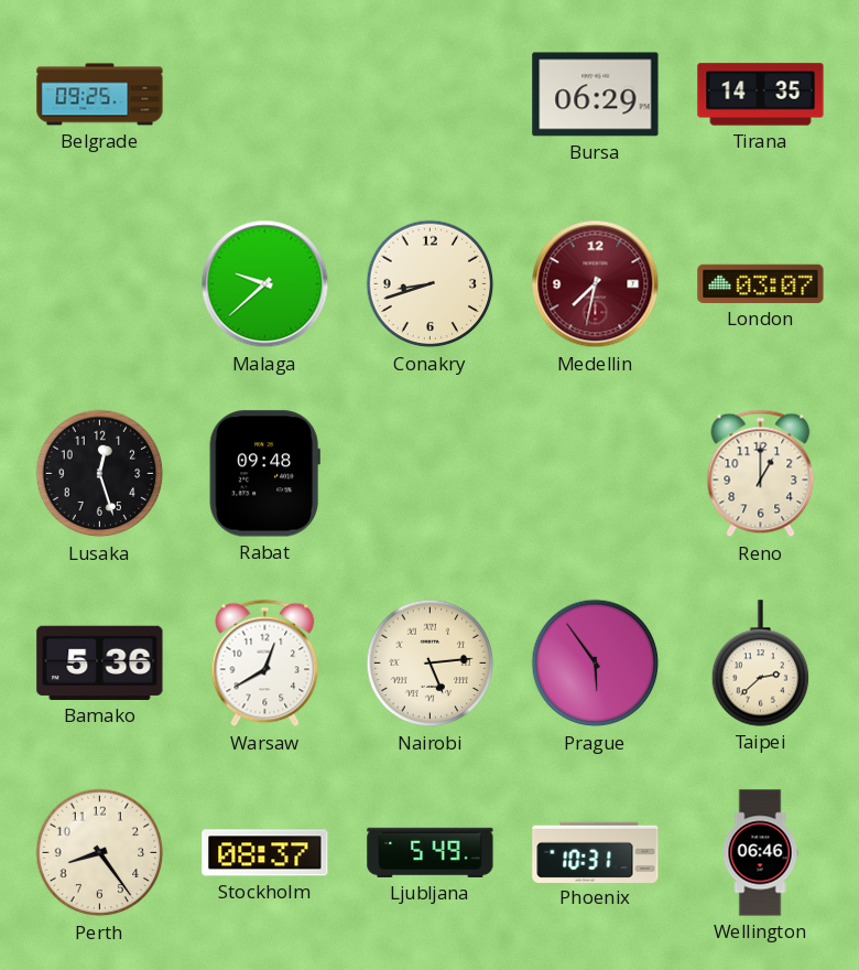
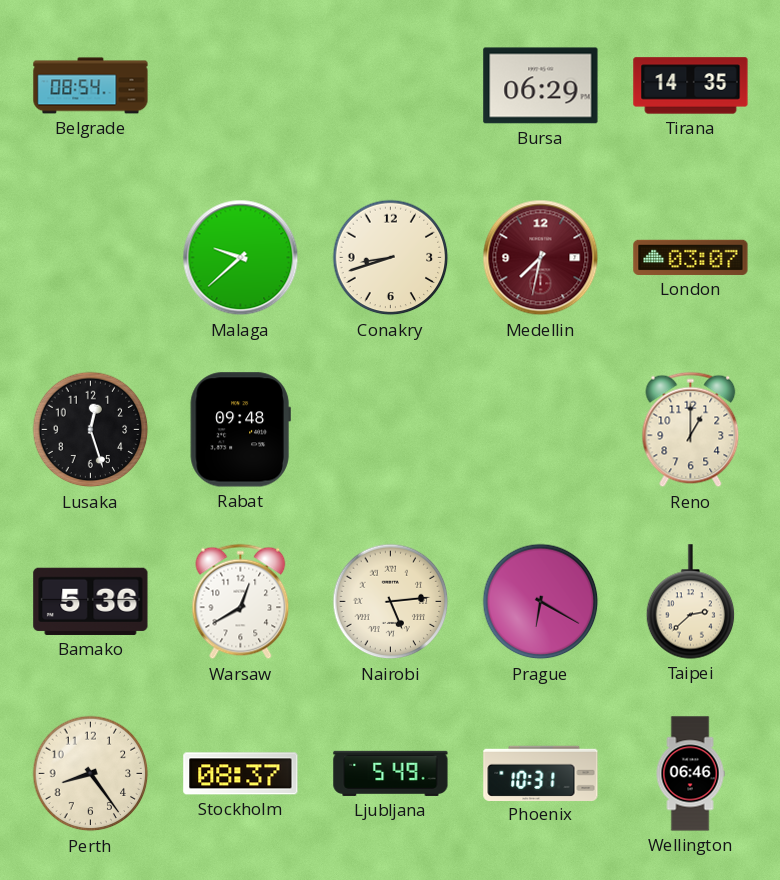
Belgrade: 09:25 -> 08:54 (91, 86)
Prague: 5:54 -> 6:20 (541, 602)
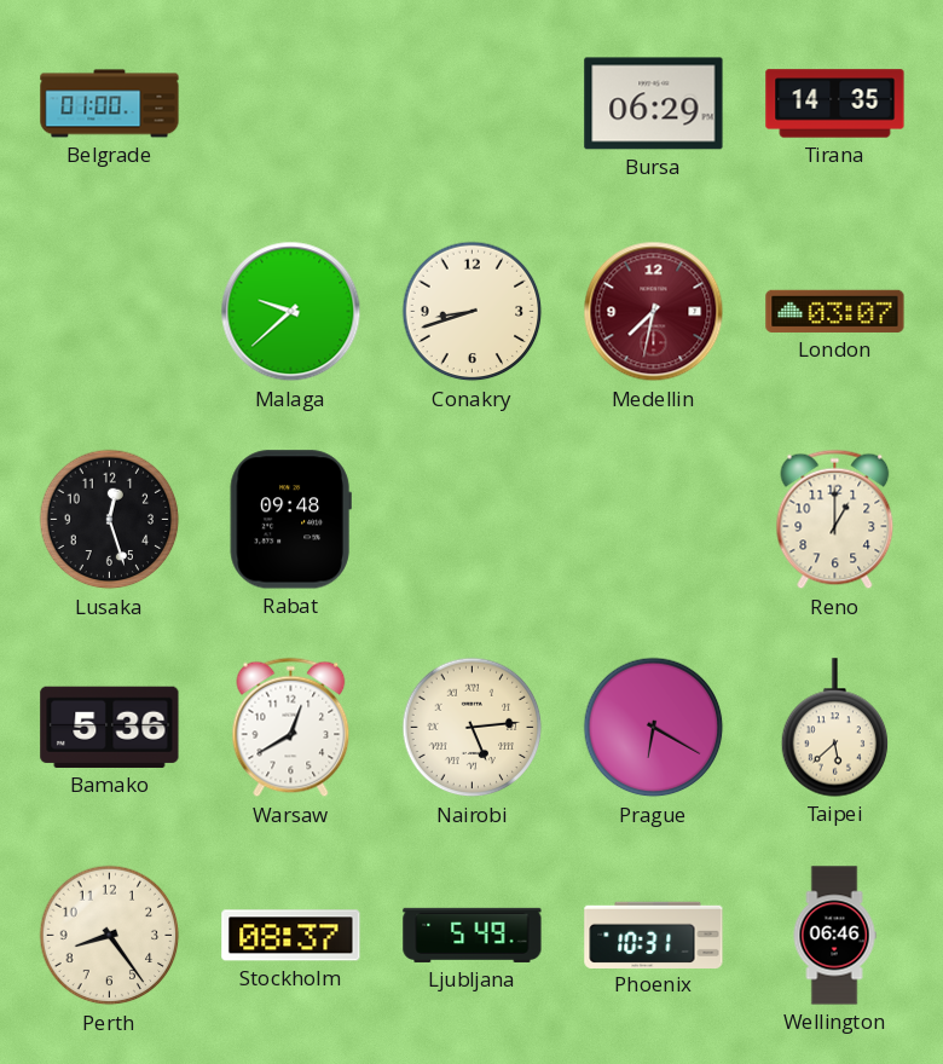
Belgrade: 08:54 -> 01:00 (110, 104)
Taipei: 2:38 -> 5:38 (835, 728)
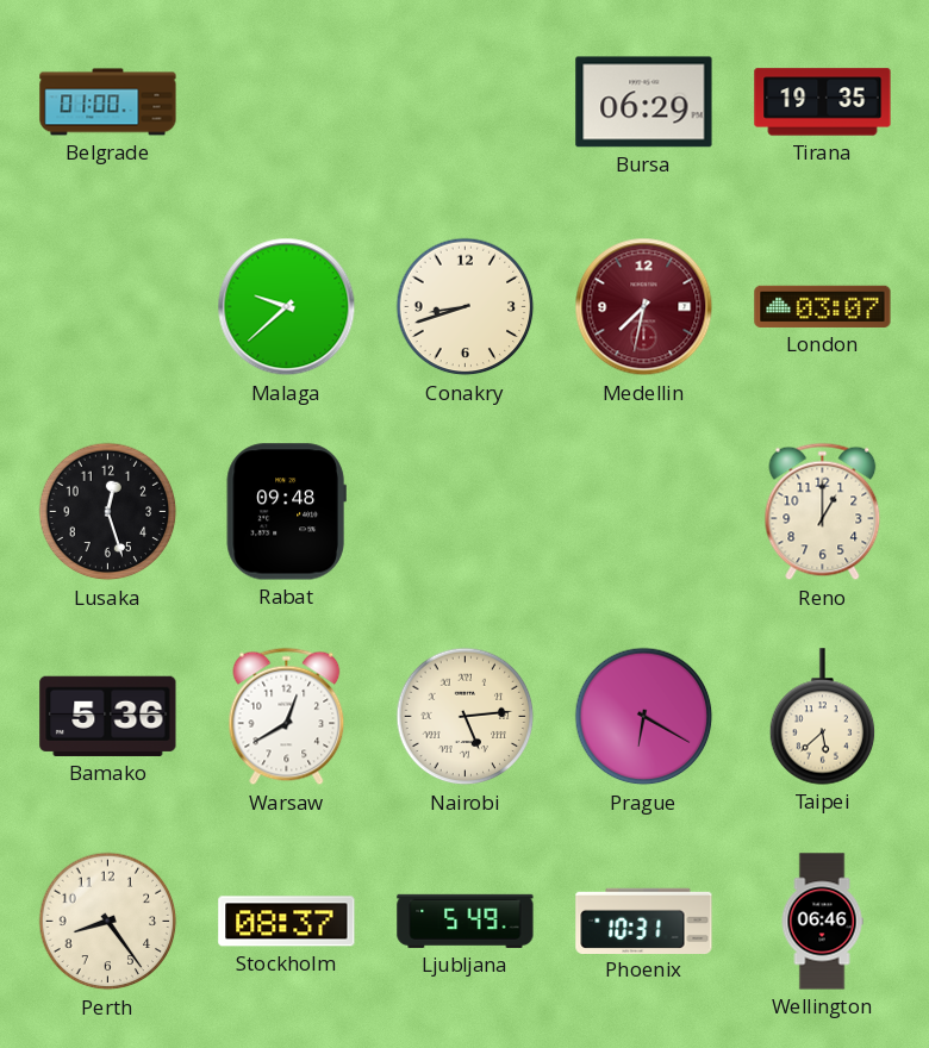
Tirana: 14:35 -> 19:35 (823, 102)
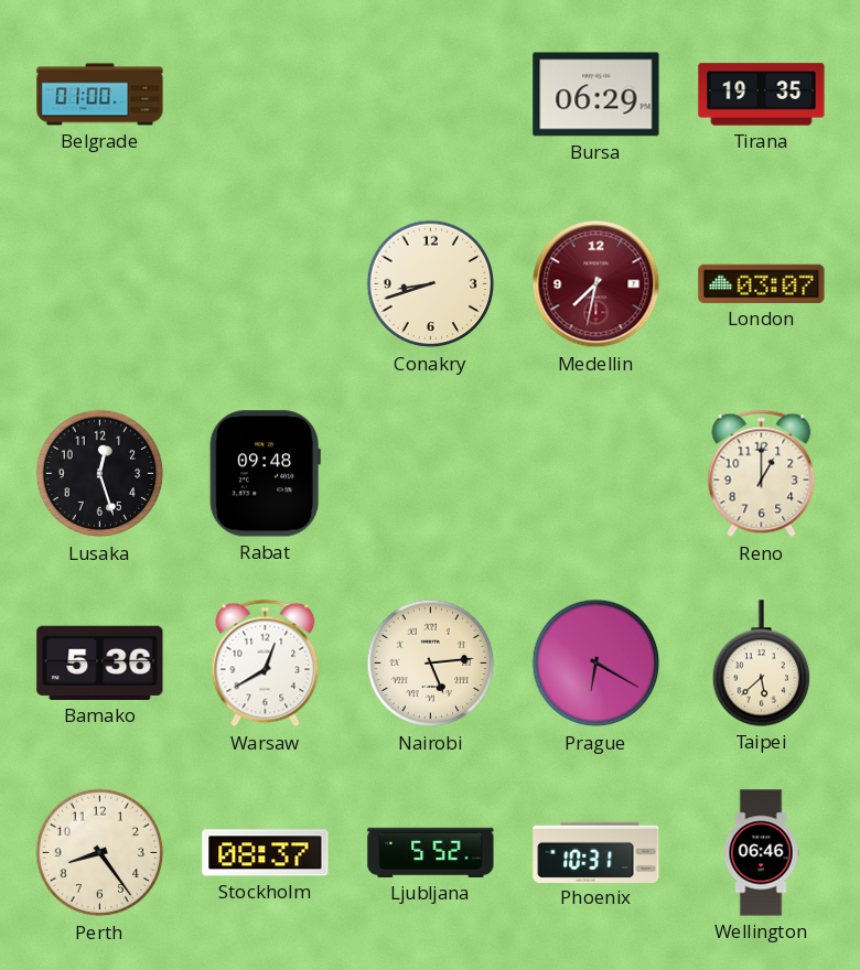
Malaga: 9:38 -> none (287, 307)
Ljubljana: 5:49 -> 5:52 (431, 852)
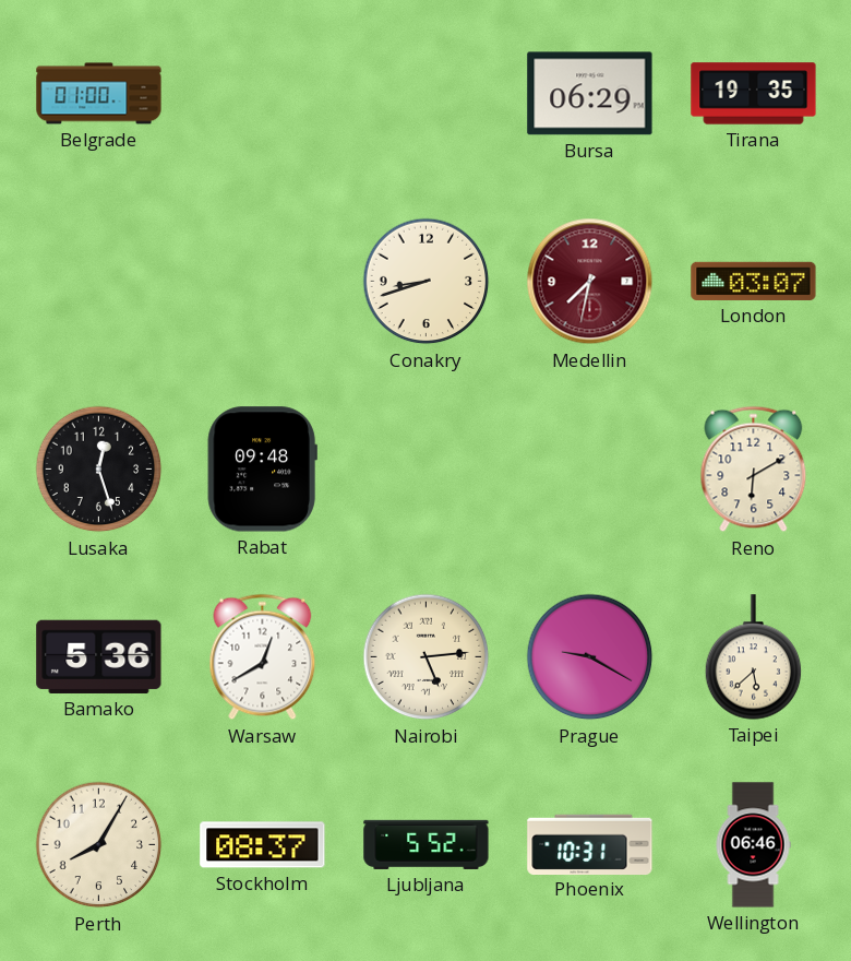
Reno: 1:00 -> 6:10 (754, 470)
Prague: 6:20 -> 9:20 (590, 657)
Perth: 8:24 -> 8:05 (99, 845)
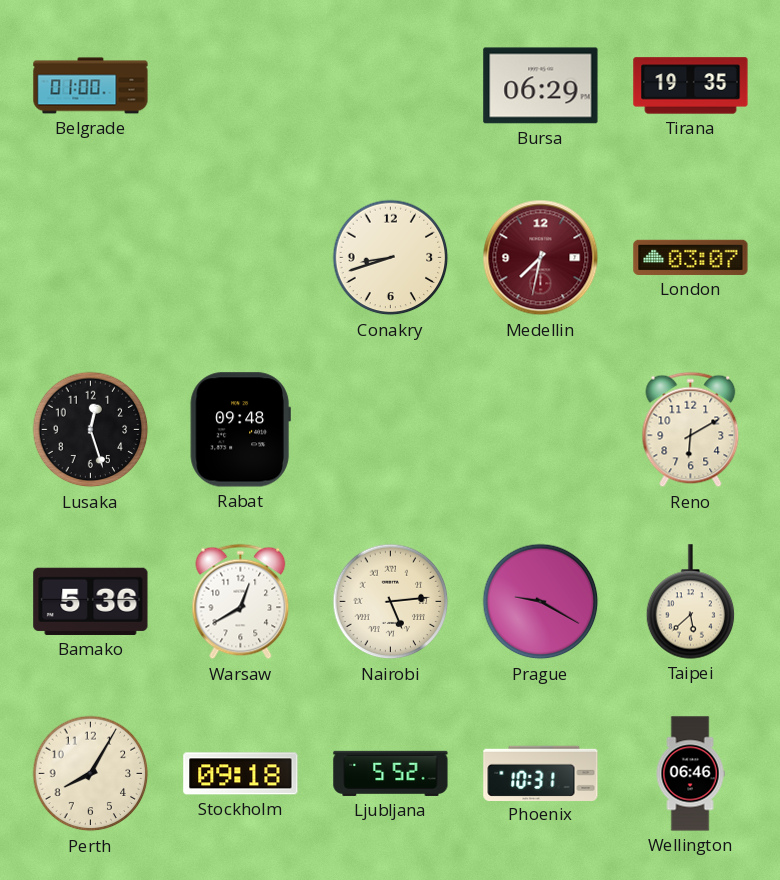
Stockholm: 08:37 -> 09:18 (241, 774)
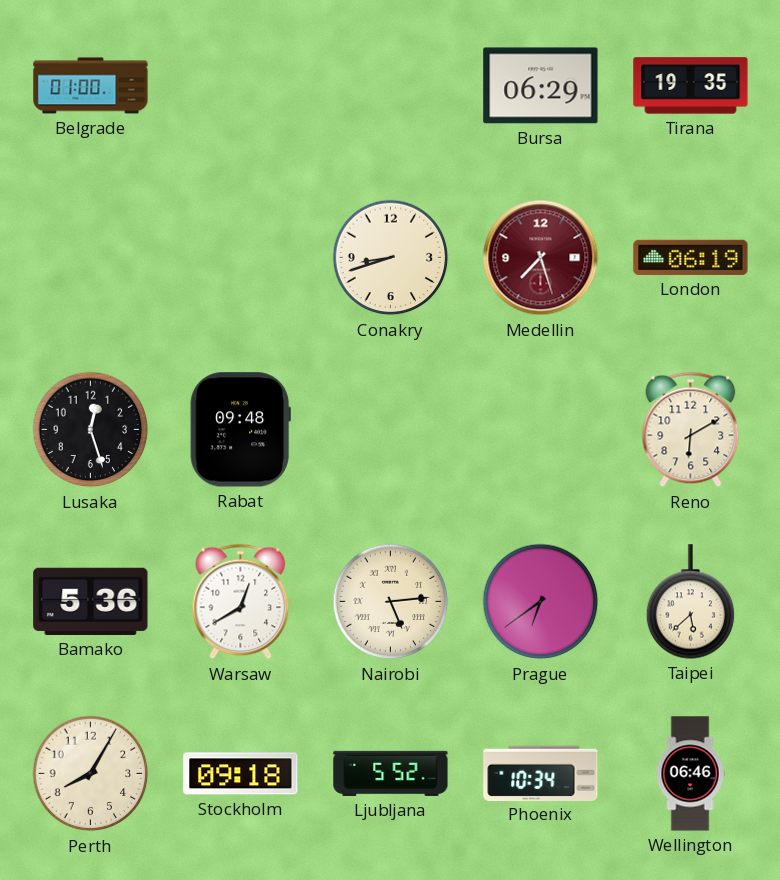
Medellin: 7:32 -> 7:27 (541, 258)
London: 03:07 -> 06:19 (691, 257)
Prague: 9:20 -> 6:39 (541, 602)
Phoenix: 10:31 -> 10:34 (541, 773)
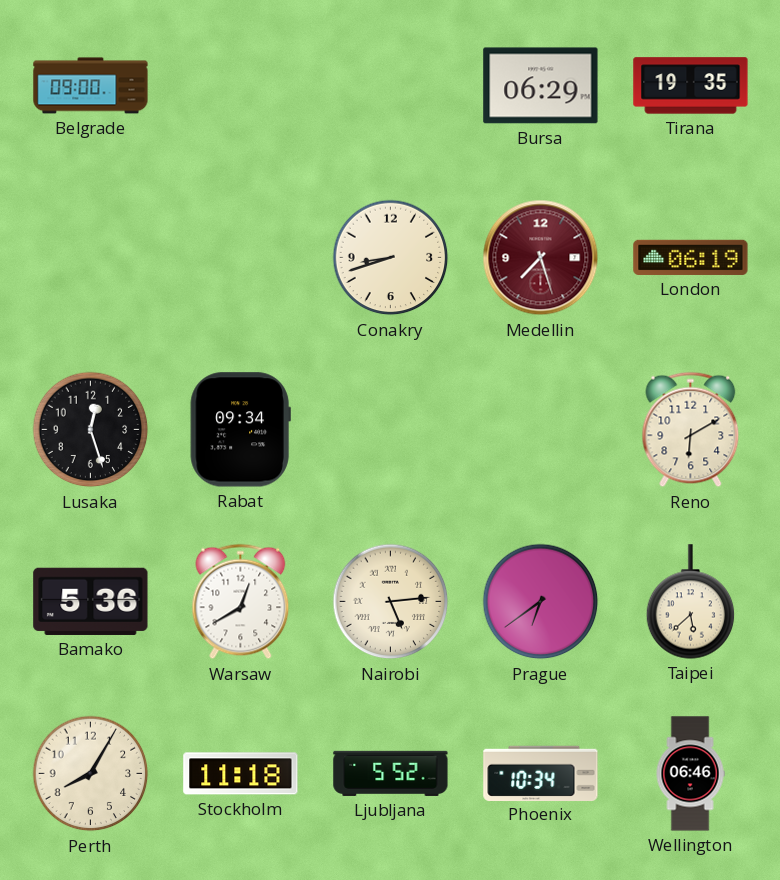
Belgrade: 01:00 -> 09:00 (91, 86)
Rabat: 09:48 -> 09:34 (240, 430)
Stockholm: 09:18 -> 11:18 (241, 774)
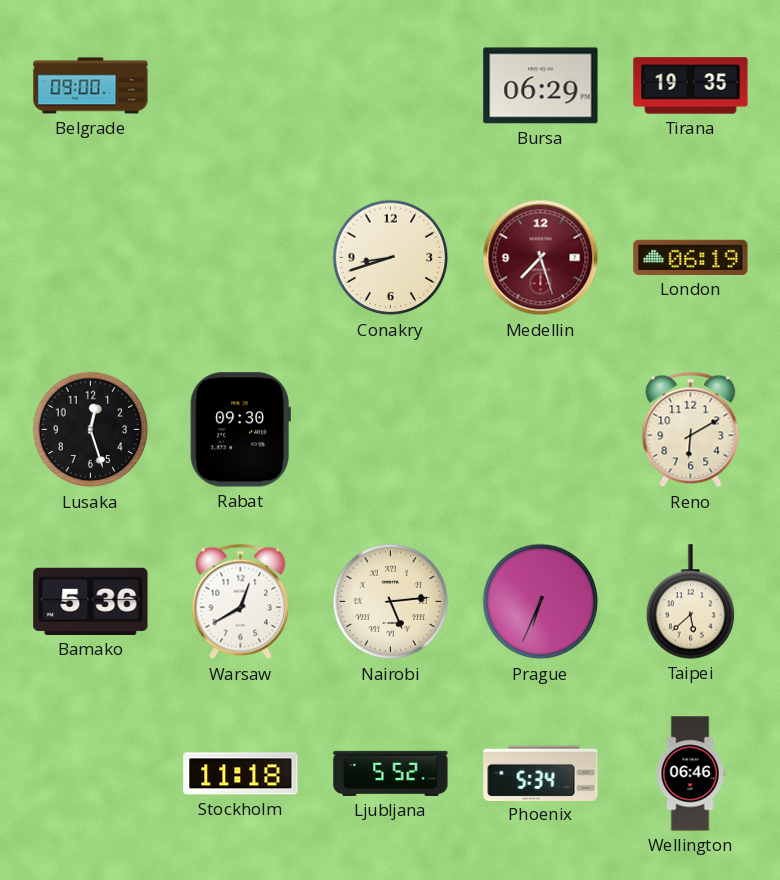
Rabat: 09:34 -> 09:30 (240, 430)
Prague: 6:39 -> 6:34 (541, 602)
Perth: 8:05 -> none (91, 774)
Phoenix: 10:34 -> 5:34 (541, 773)
